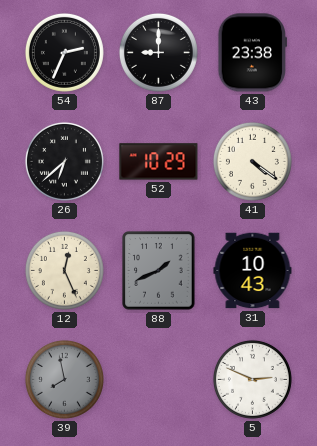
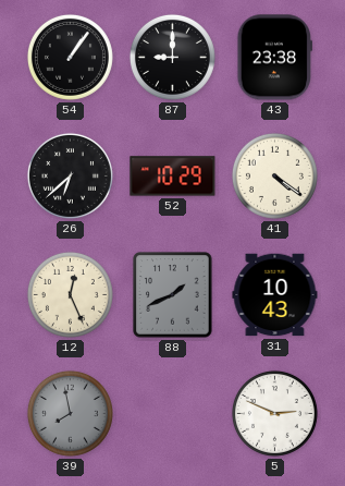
54: 2:34 -> 1:06 (70, 57)
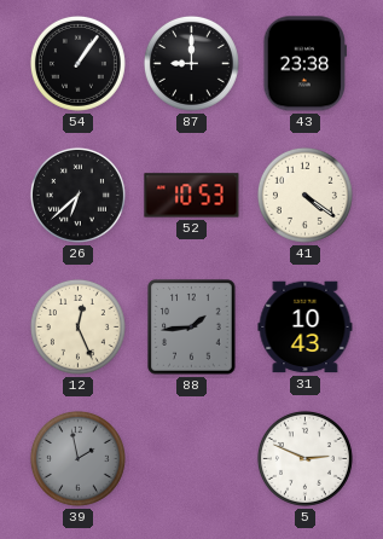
52: 10:29 -> 10:53 (192, 196)
88: 1:41 -> 1:44 (192, 328)
39: 7:58 -> 1:58 (77, 458)
